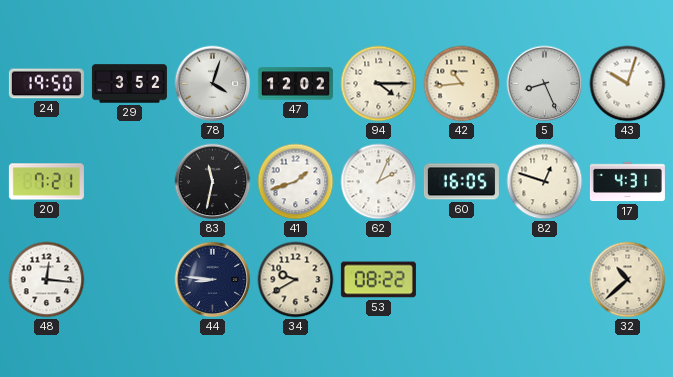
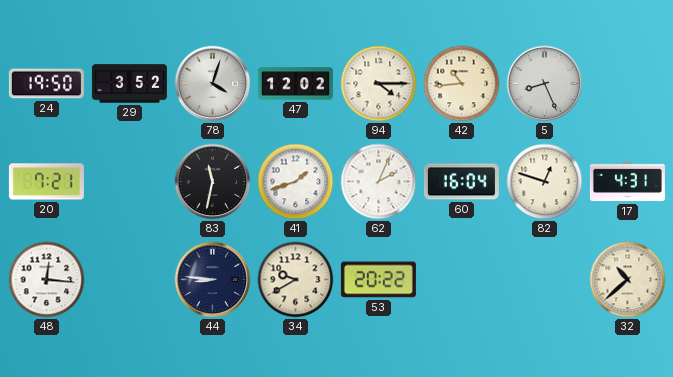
43: 10:03 -> none (628, 84)
60: 16:05 -> 16:04 (461, 182)
53: 08:22 -> 20:22 (378, 280)
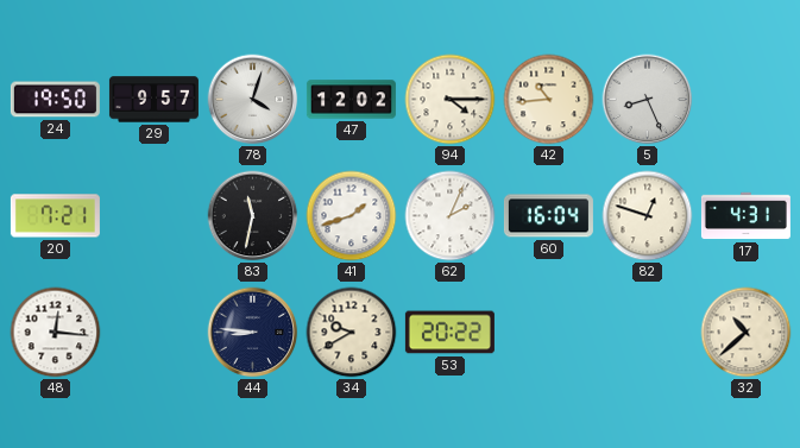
29: 3:52 -> 9:57 (153, 100)
